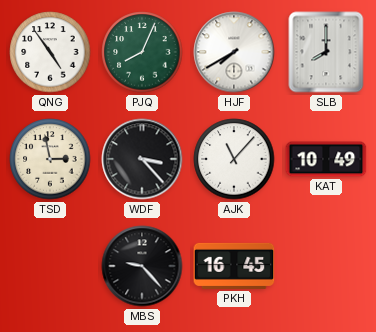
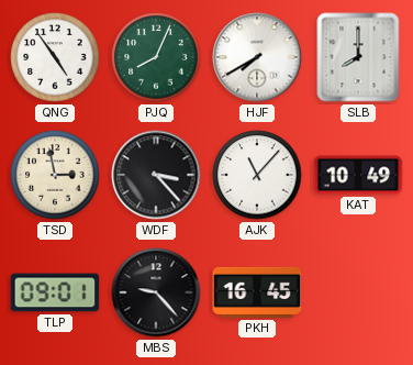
TLP: none -> 09:01 (55, 292)
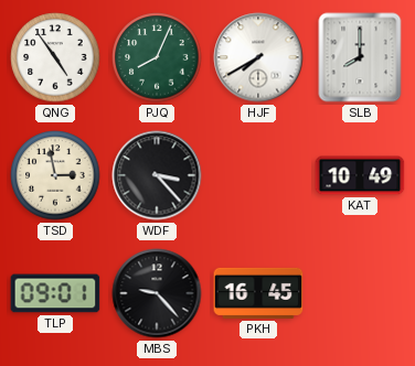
AJK: 11:07 -> none (257, 175)
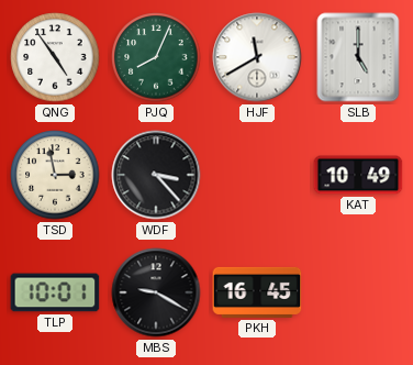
HJF: 7:40 -> 11:40 (257, 57)
SLB: 8:00 -> 5:00 (358, 57)
TLP: 09:01 -> 10:01 (55, 292)
MBS: 9:23 -> 9:20 (156, 292)
